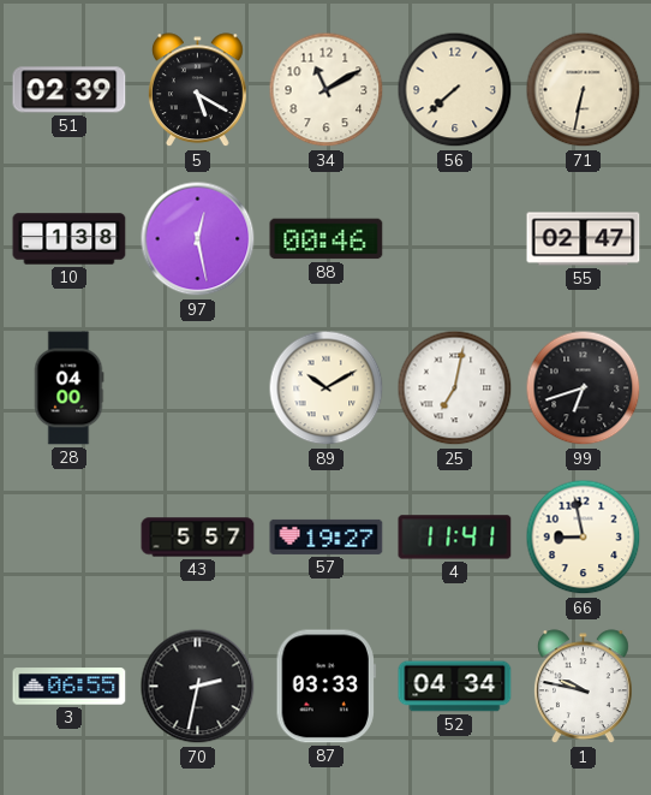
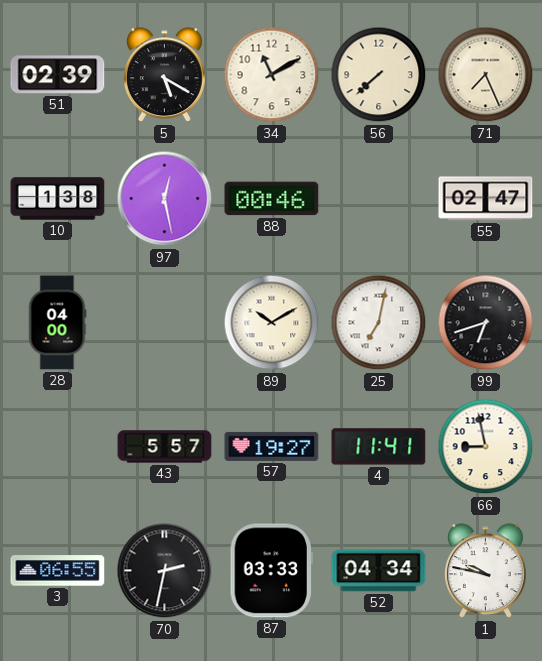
71: 6:32 -> 7:26 (486, 75)
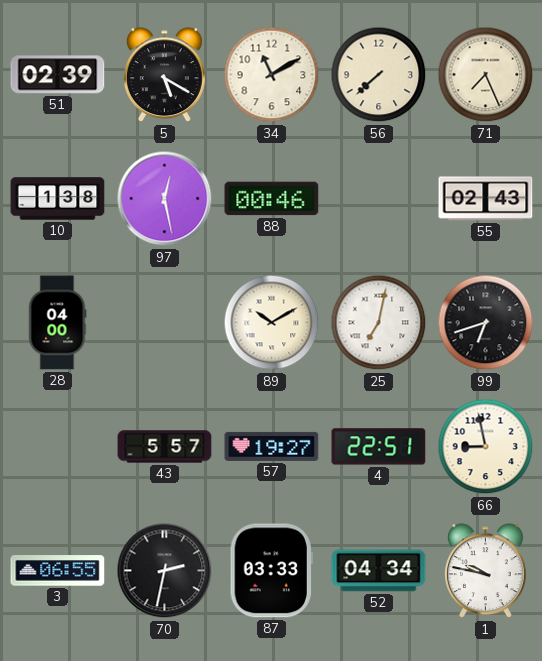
55: 02:47 -> 02:43 (486, 199)
4: 11:41 -> 22:51 (379, 447)
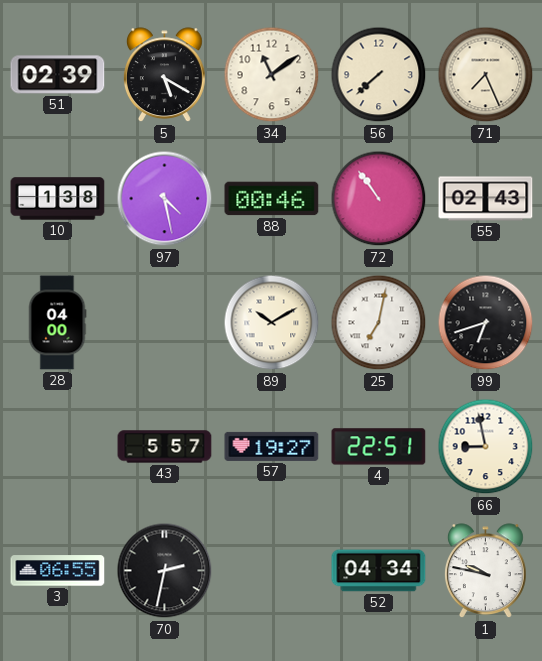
34: 11:10 -> 11:09 (272, 75)
97: 12:28 -> 4:28 (165, 199)
72: none -> 10:54 (379, 199)
87: 03:33 -> none (271, 571)
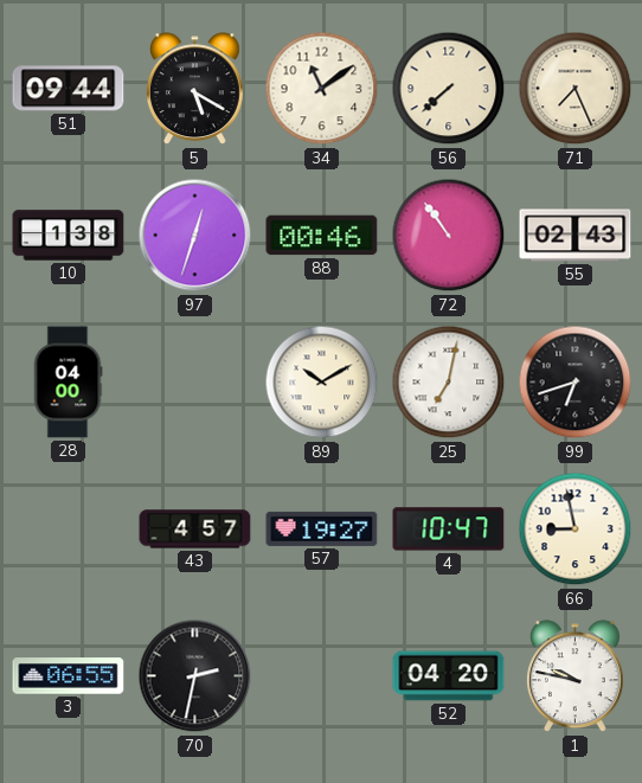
51: 02:39 -> 09:44 (69, 89)
97: 4:28 -> 12:33 (195, 236)
43: 5:57 -> 4:57 (195, 530)
4: 22:51 -> 10:47 (449, 530)
52: 04:34 -> 04:20 (449, 676)
